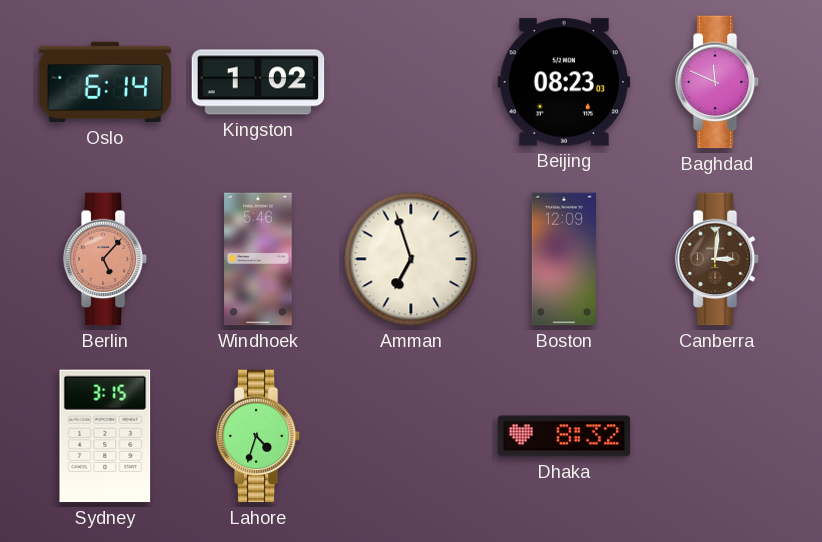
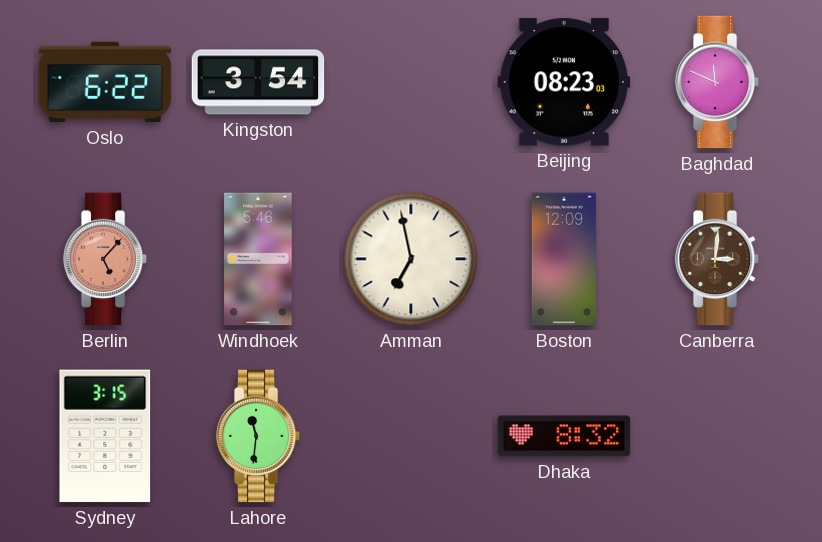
Oslo: 6:14 -> 6:22 (105, 82)
Kingston: 1:02 -> 3:54 (258, 82)
Amman: 6:57 -> 6:58 (411, 259)
Lahore: 4:33 -> 11:31 (258, 436)
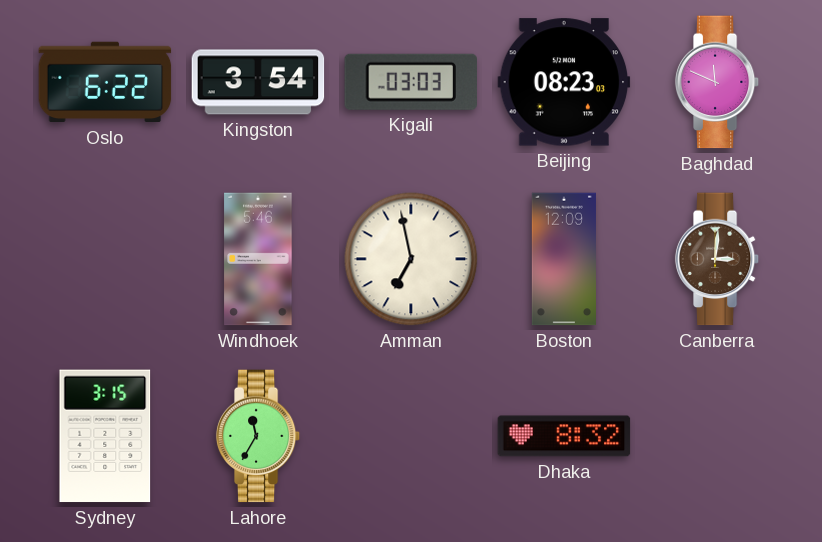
Kigali: none -> 03:03 (411, 82)
Berlin: 5:07 -> none (105, 259)
Lahore: 11:31 -> 11:35 (258, 436)
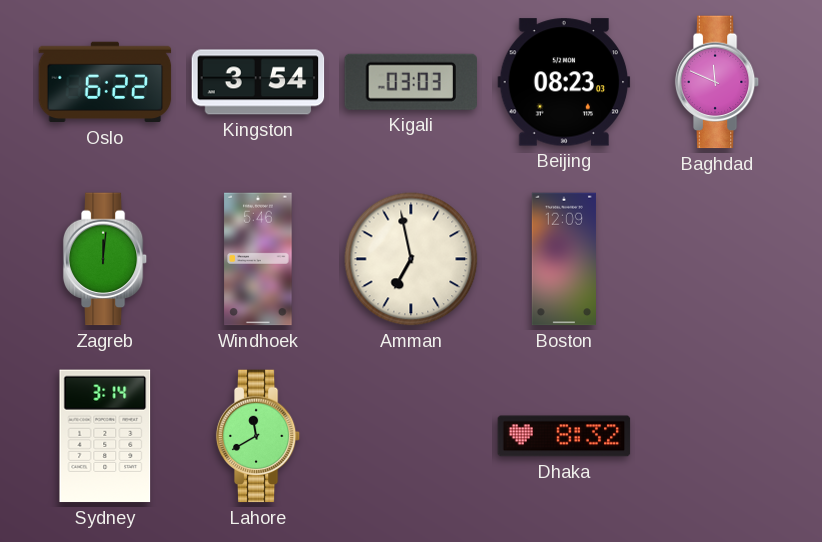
Zagreb: none -> 12:01 (105, 259)
Canberra: 3:01 -> none (717, 259)
Sydney: 3:15 -> 3:14 (105, 436)
Lahore: 11:35 -> 11:40 (258, 436)
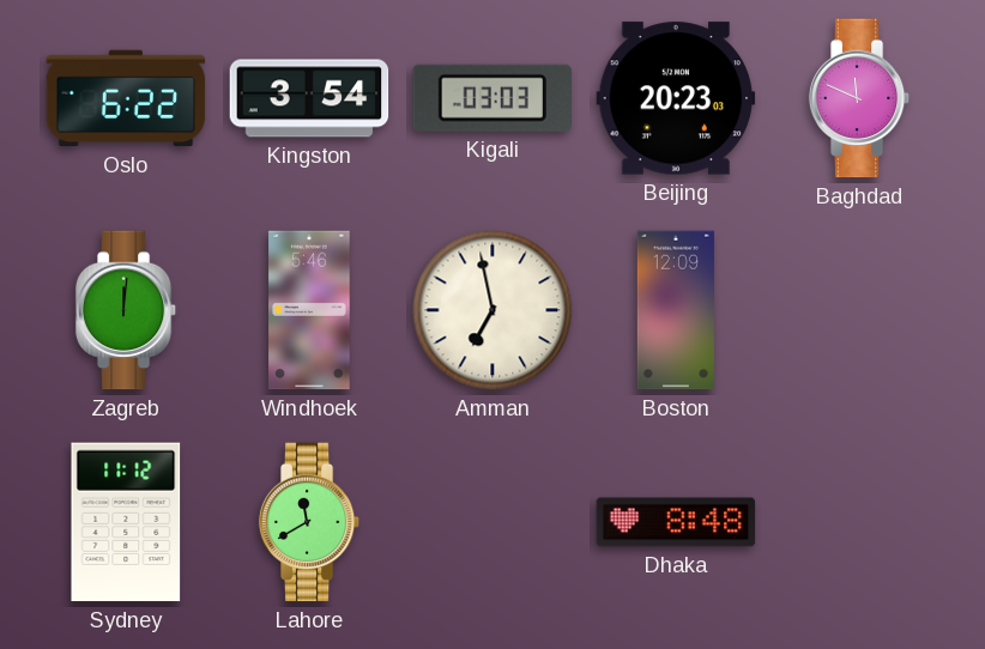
Beijing: 08:23 -> 20:23 (676, 98)
Sydney: 3:14 -> 11:12 (126, 522)
Dhaka: 8:32 -> 8:48 (676, 522)
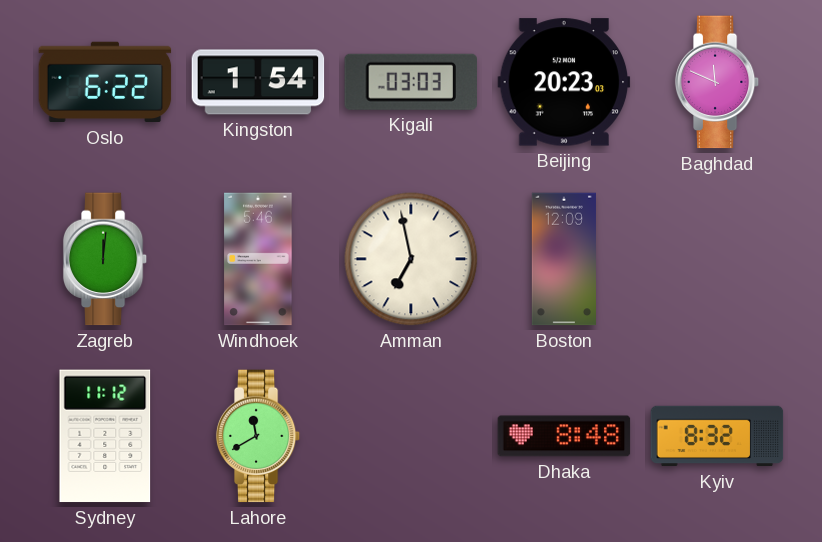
Kingston: 3:54 -> 1:54 (258, 82)
Kyiv: none -> 8:32 (717, 436)
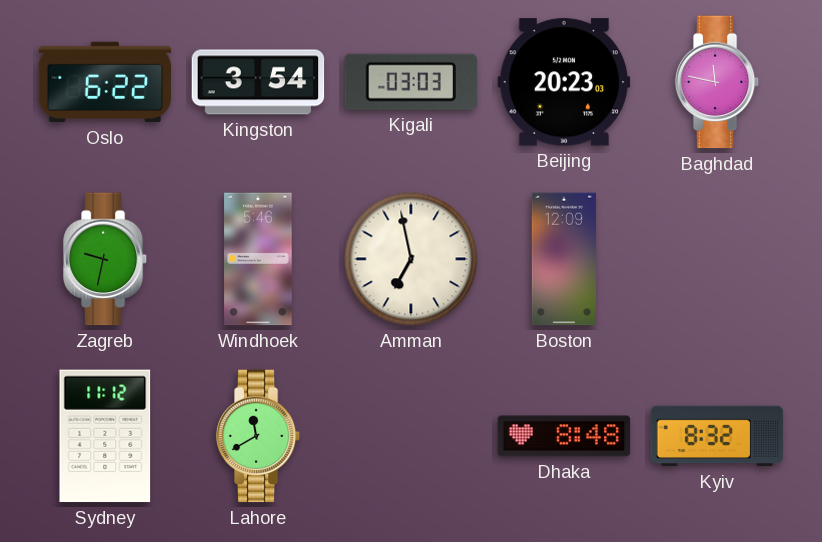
Kingston: 1:54 -> 3:54 (258, 82)
Baghdad: 11:49 -> 11:47 (717, 82)
Zagreb: 12:01 -> 9:32 (105, 259)
